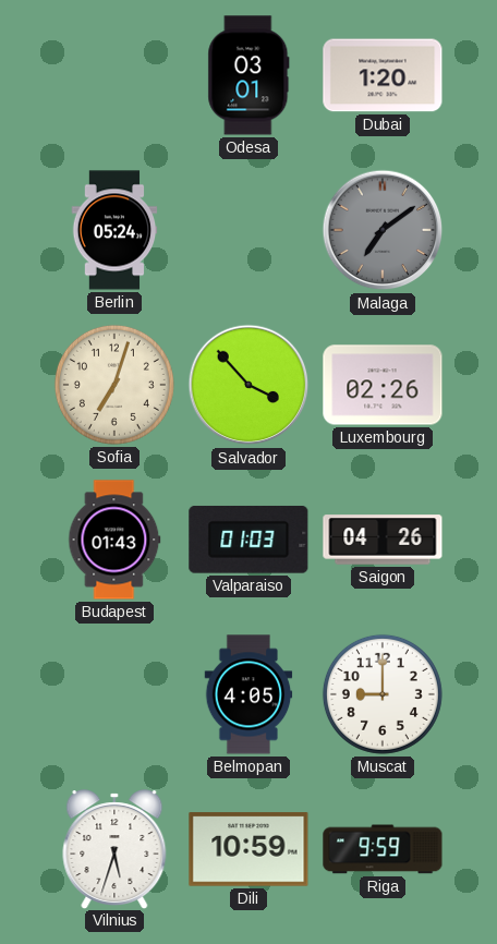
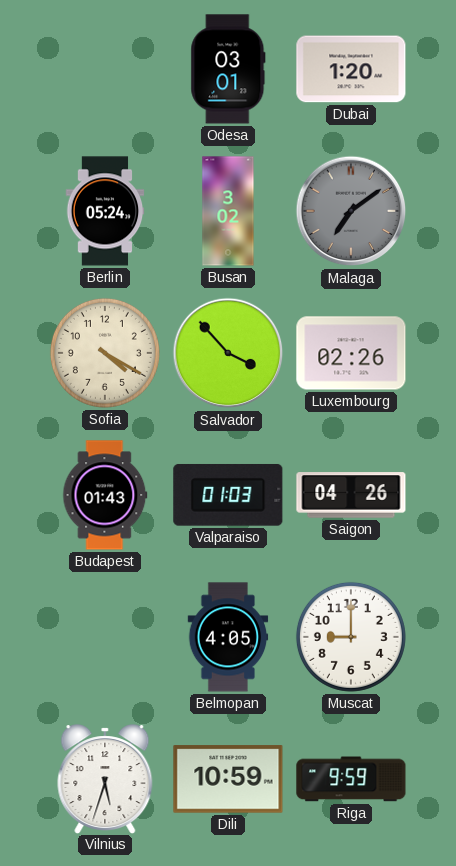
Busan: none -> 3:02 (228, 211)
Sofia: 7:03 -> 4:20 (105, 353)
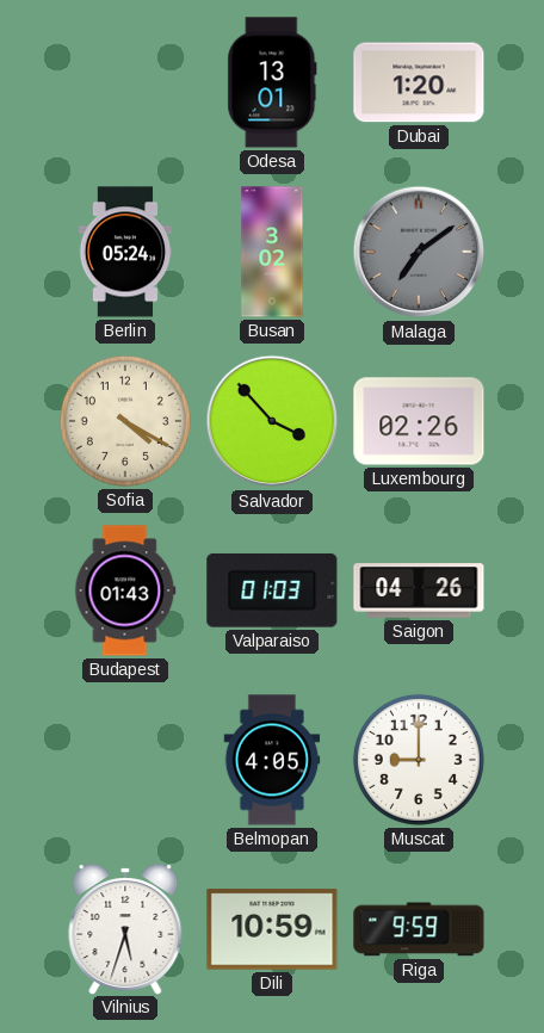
Odesa: 03:01 -> 13:01 (272, 82)
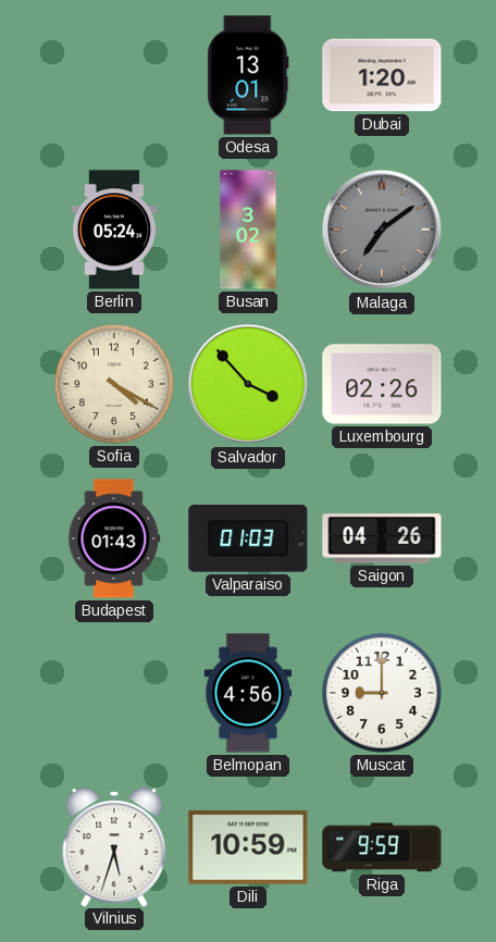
Belmopan: 4:05 -> 4:56 (248, 693)
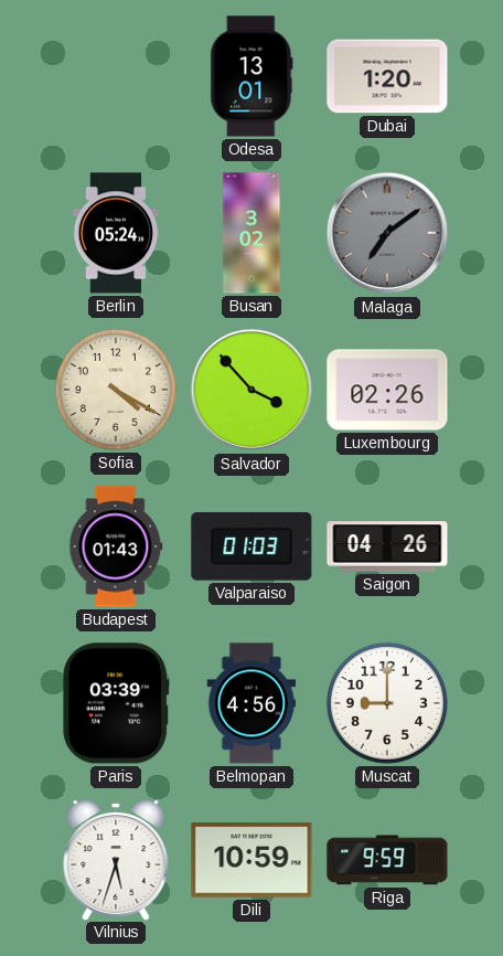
Paris: none -> 03:39 (116, 703)
